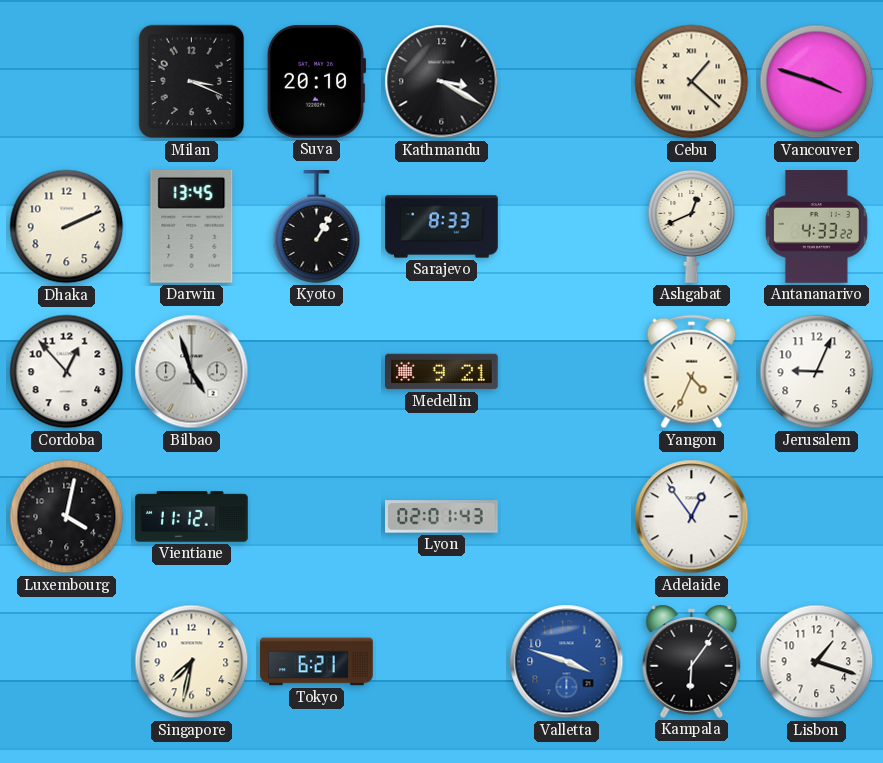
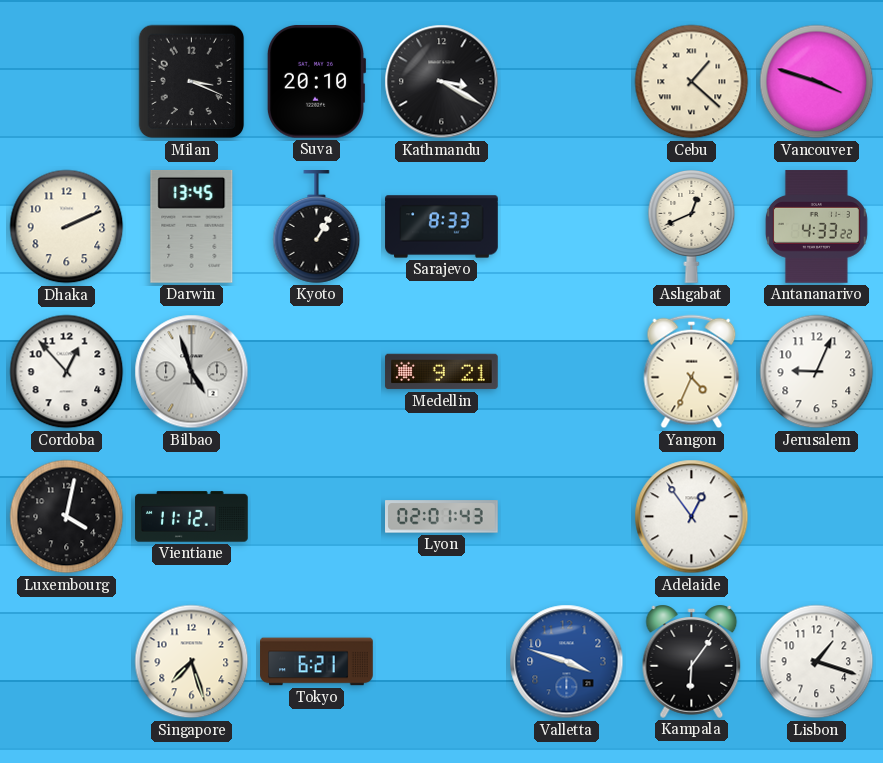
Singapore: 7:32 -> 7:27 (192, 662)
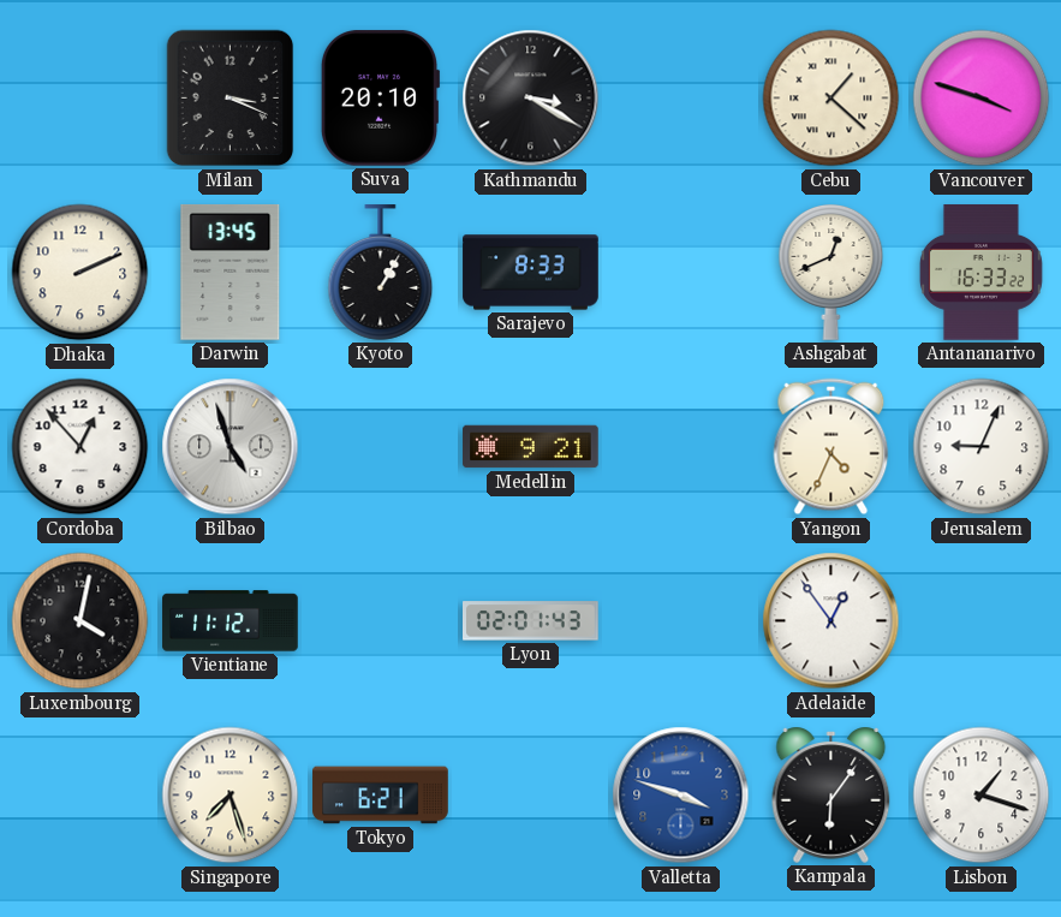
Antananarivo: 4:33 -> 16:33 (980, 273)
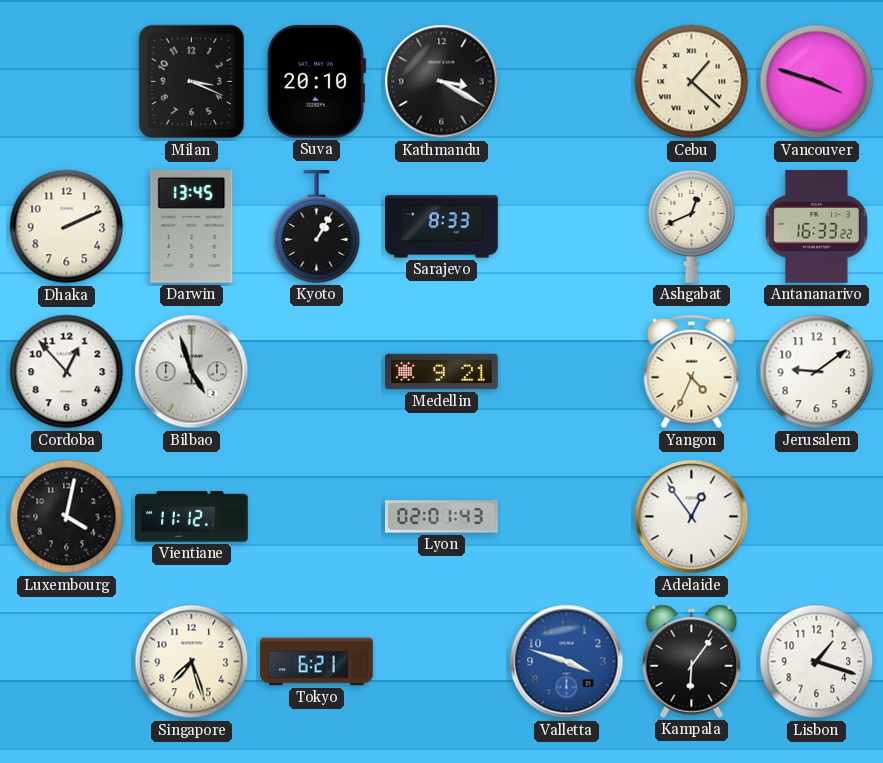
Jerusalem: 9:04 -> 9:09 (817, 372)
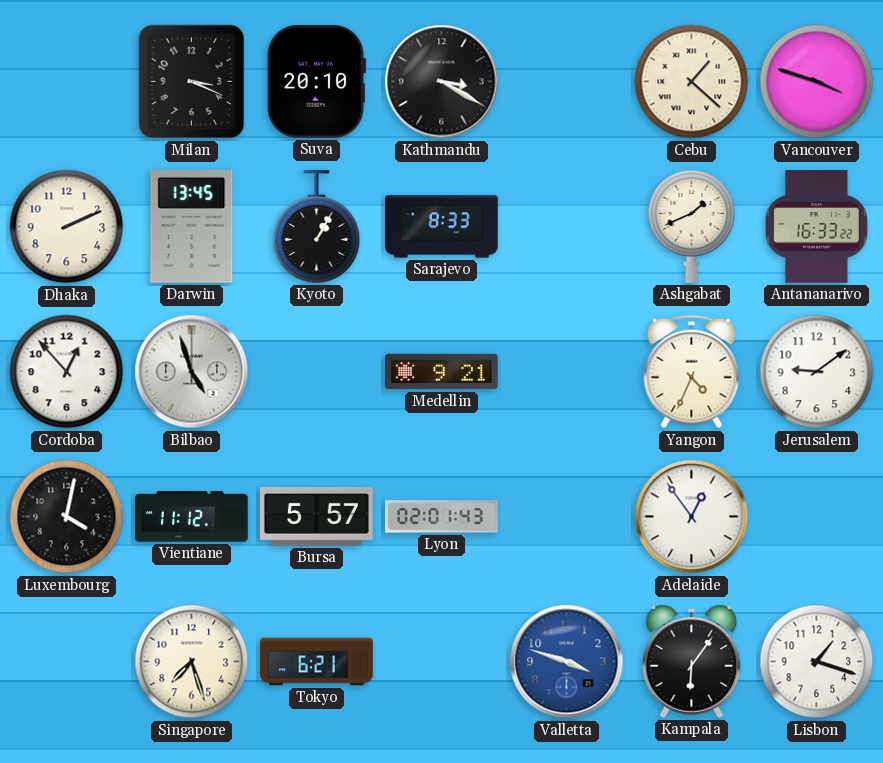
Ashgabat: 12:41 -> 1:41 (692, 227)
Bursa: none -> 5:57 (317, 517)
